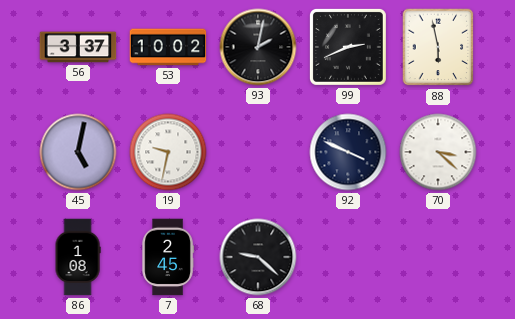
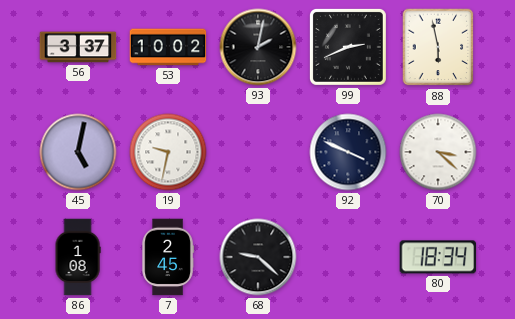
80: none -> 18:34 (438, 257)
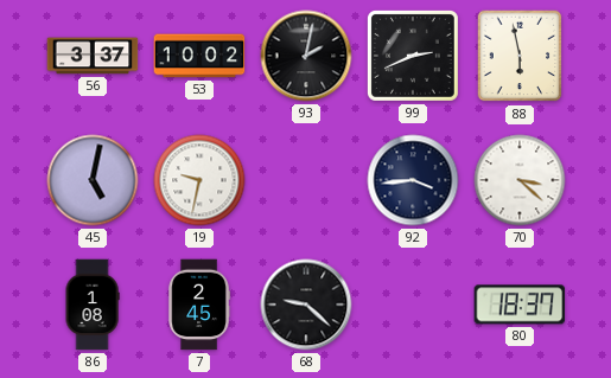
92: 3:49 -> 3:44 (413, 180)
80: 18:34 -> 18:37 (520, 305)
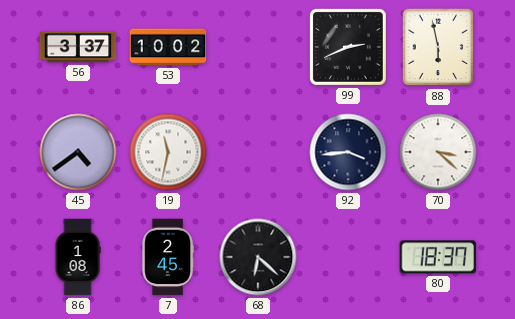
93: 2:02 -> none (306, 56)
45: 5:02 -> 4:39 (78, 152)
19: 9:32 -> 11:32 (168, 152)
68: 9:22 -> 6:22 (258, 257)
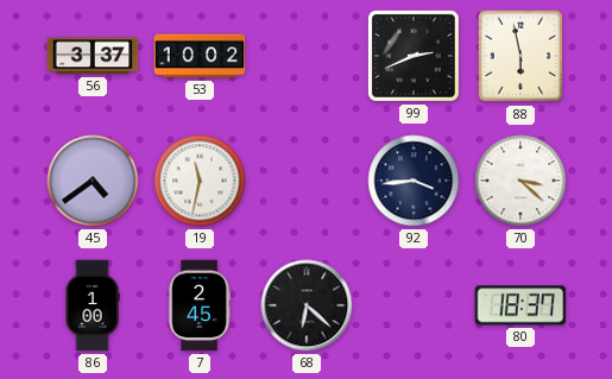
86: 1:08 -> 1:00 (93, 305)
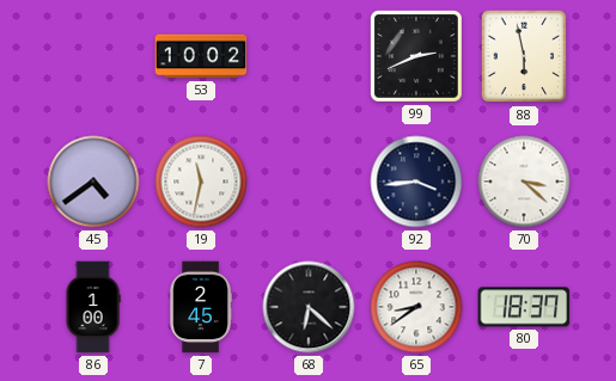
56: 3:37 -> none (93, 56)
65: none -> 8:39 (416, 307)
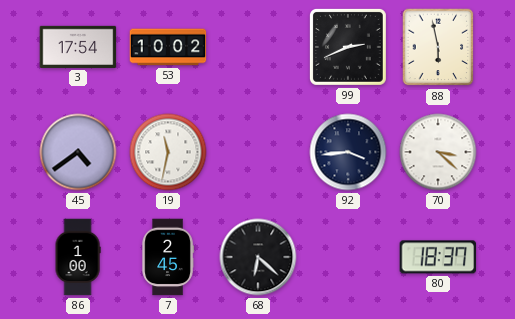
3: none -> 17:54 (78, 47)
65: 8:39 -> none (416, 307)
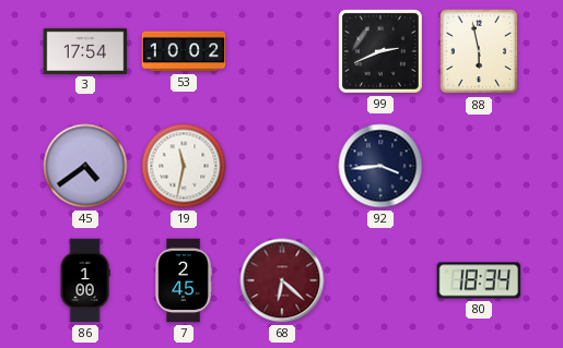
70: 3:22 -> none (438, 152)
68 dial: black -> burgundy (282, 280)
80: 18:37 -> 18:34 (479, 280)
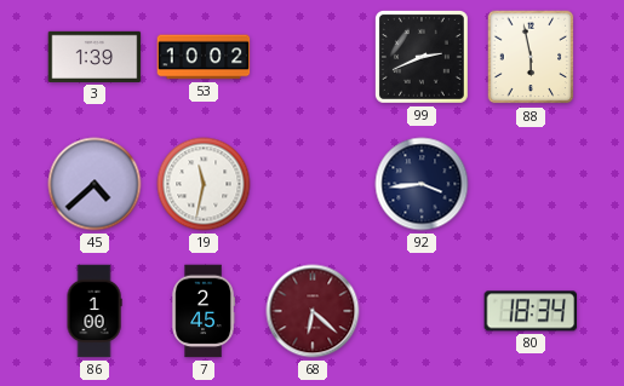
3: 17:54 -> 1:39 (95, 57)
45: 4:39 -> 4:38 (95, 184)
